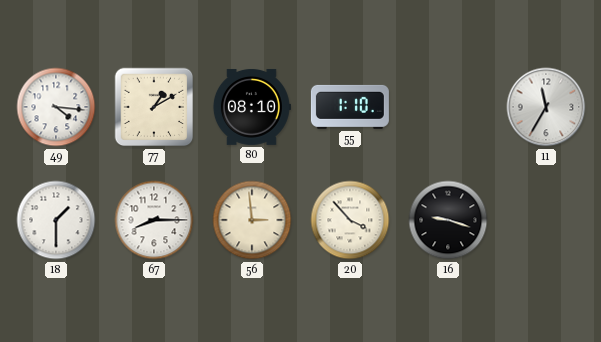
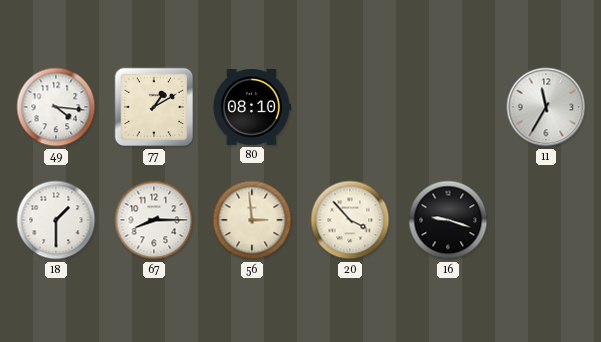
55: 1:10 -> none (350, 107)
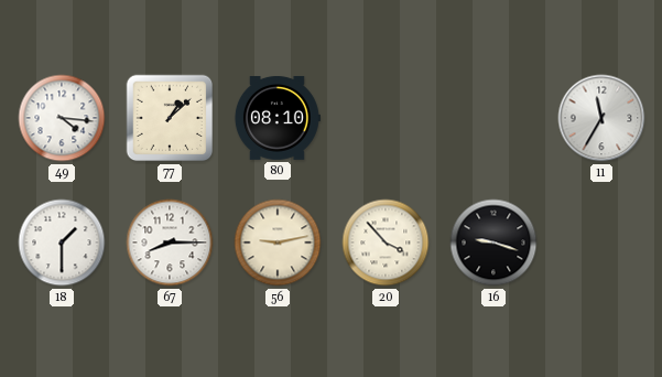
77: 1:10 -> 1:08 (170, 118)
56: 2:59 -> 9:13 (278, 243)
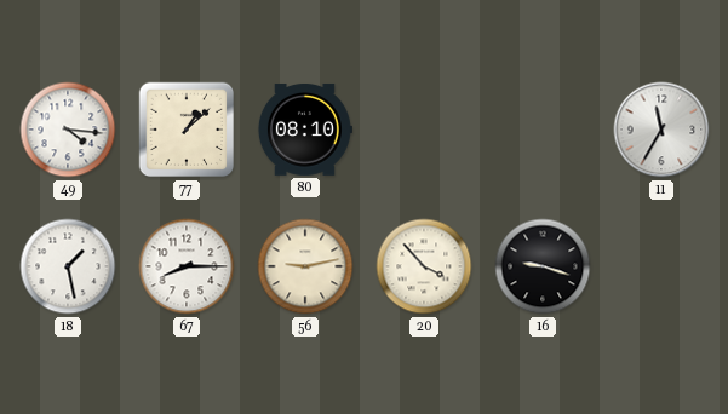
18: 1:30 -> 1:28 (68, 266)
